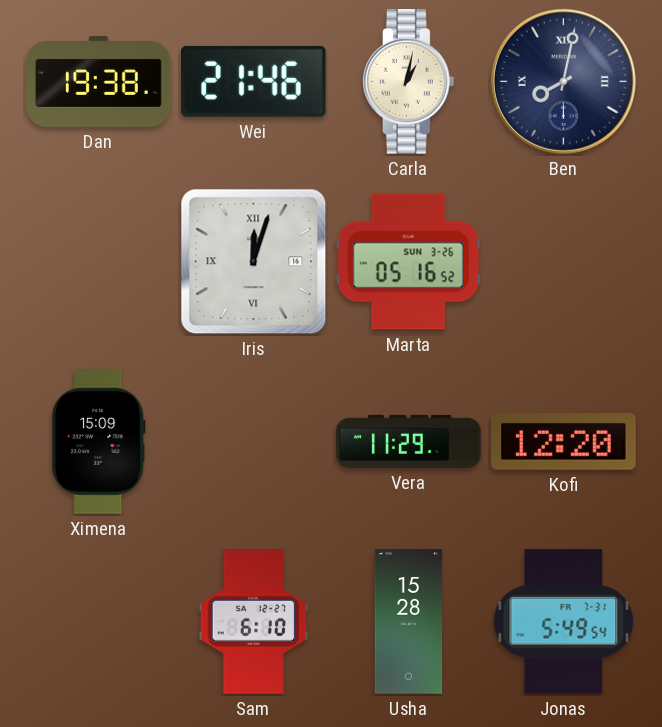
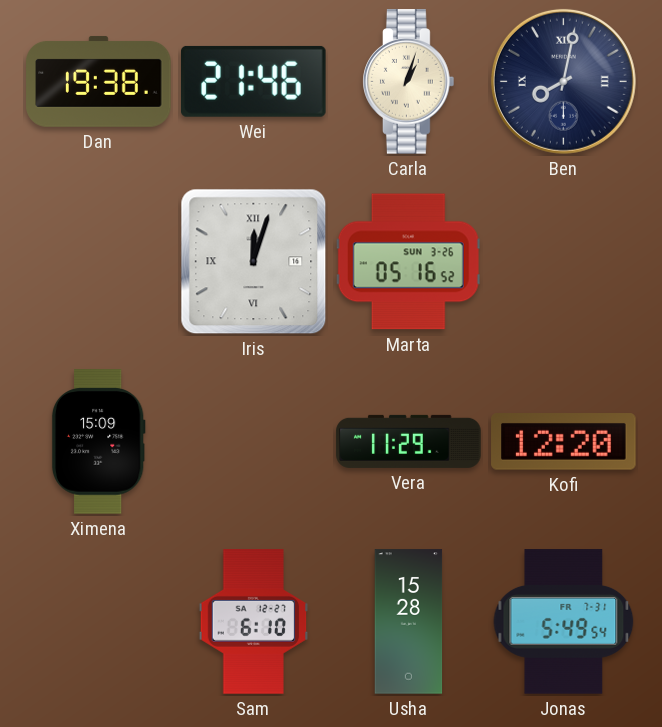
Carla: 1:02 -> 1:03 (409, 82)
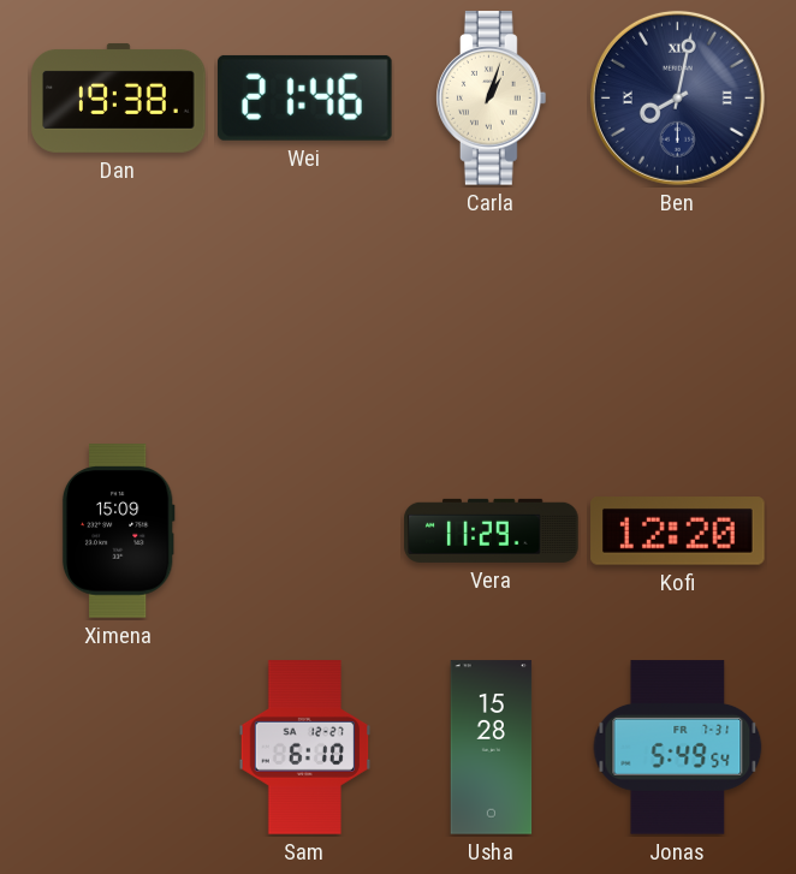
Iris: 12:03 -> none (254, 262)
Marta: 05:16 -> none (408, 262)
